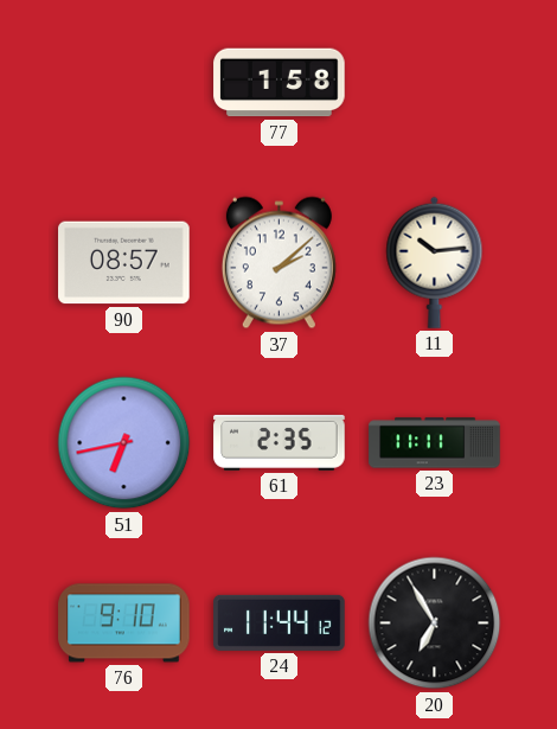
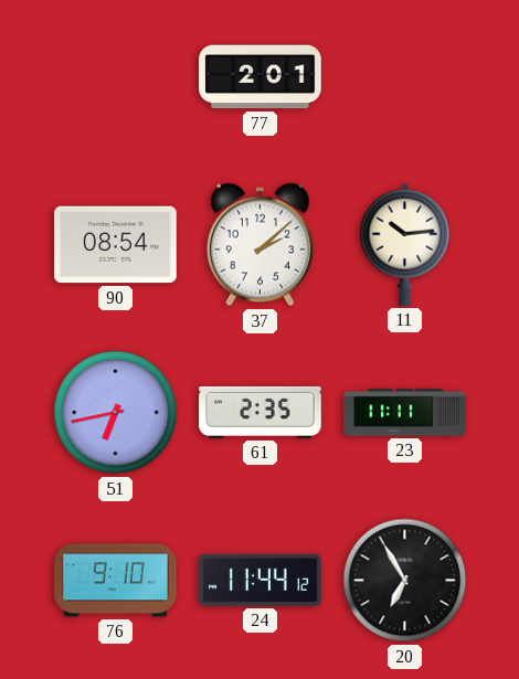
77: 1:58 -> 2:01 (261, 77)
90: 08:57 -> 08:54 (116, 245)
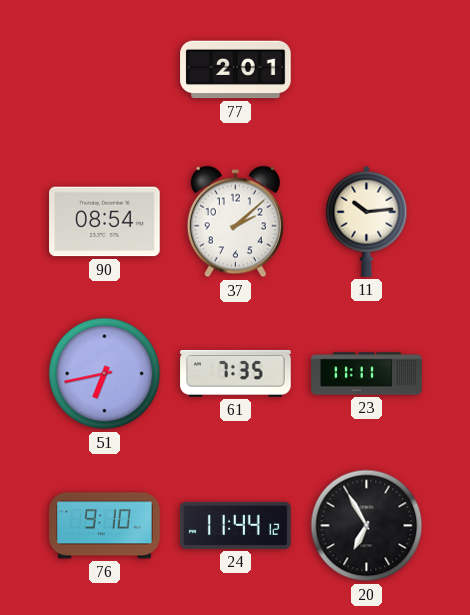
61: 2:35 -> 7:35 (236, 373)
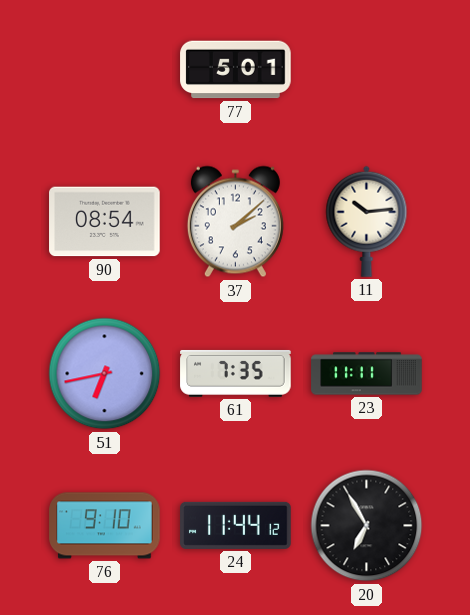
77: 2:01 -> 5:01 (236, 70)
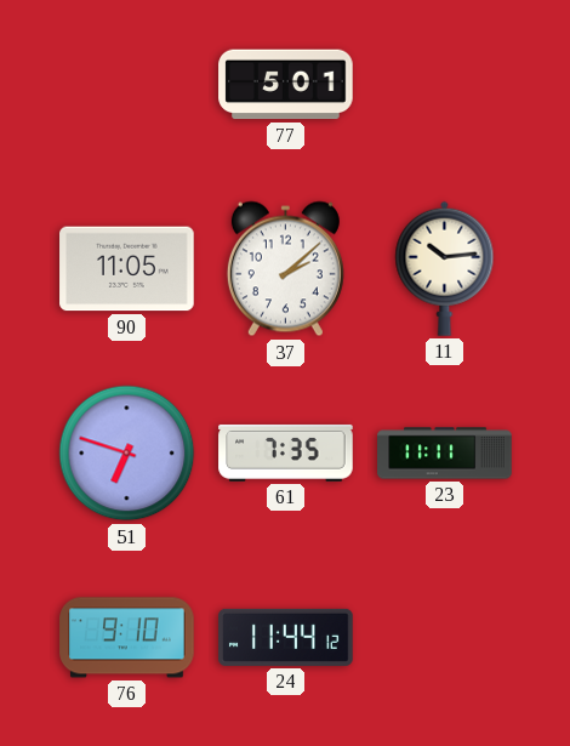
90: 08:54 -> 11:05 (127, 269)
51: 6:43 -> 6:48 (127, 454)
20: 6:55 -> none (367, 526)
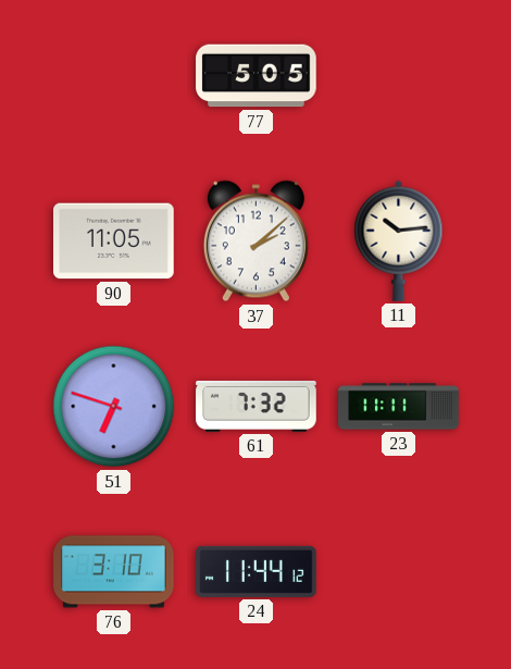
77: 5:01 -> 5:05 (257, 76)
61: 7:35 -> 7:32 (257, 406)
76: 9:10 -> 3:10 (114, 572)
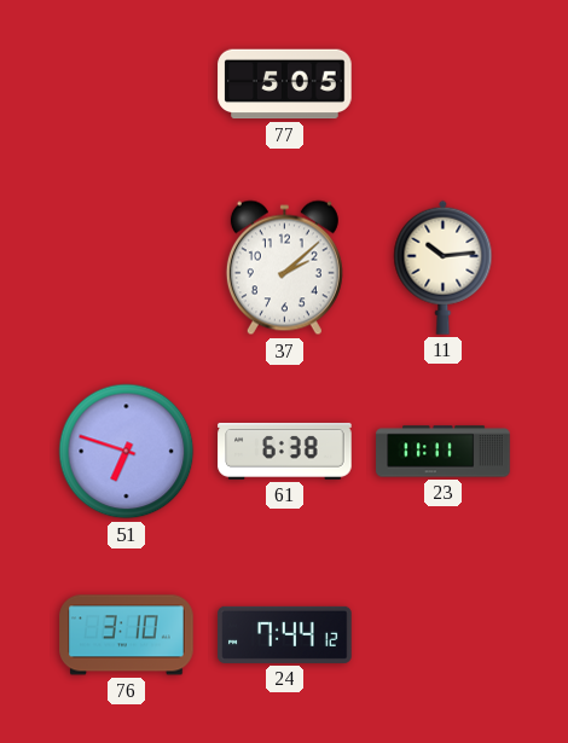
90: 11:05 -> none (114, 241)
61: 7:32 -> 6:38 (285, 451)
24: 11:44 -> 7:44 (285, 634)
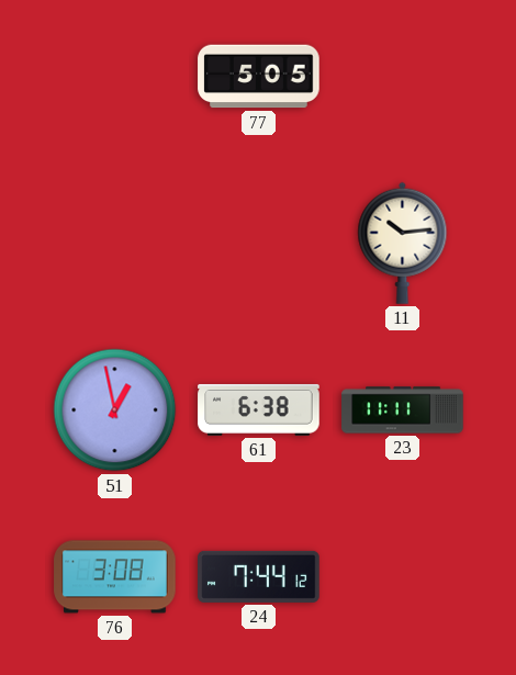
37: 2:08 -> none (284, 268)
51: 6:48 -> 12:58 (115, 410)
76: 3:10 -> 3:08 (115, 577)
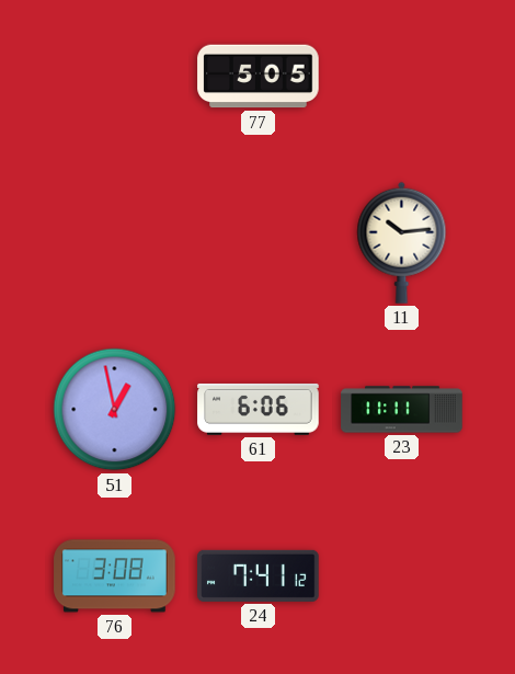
61: 6:38 -> 6:06 (259, 409)
24: 7:44 -> 7:41 (259, 575)
